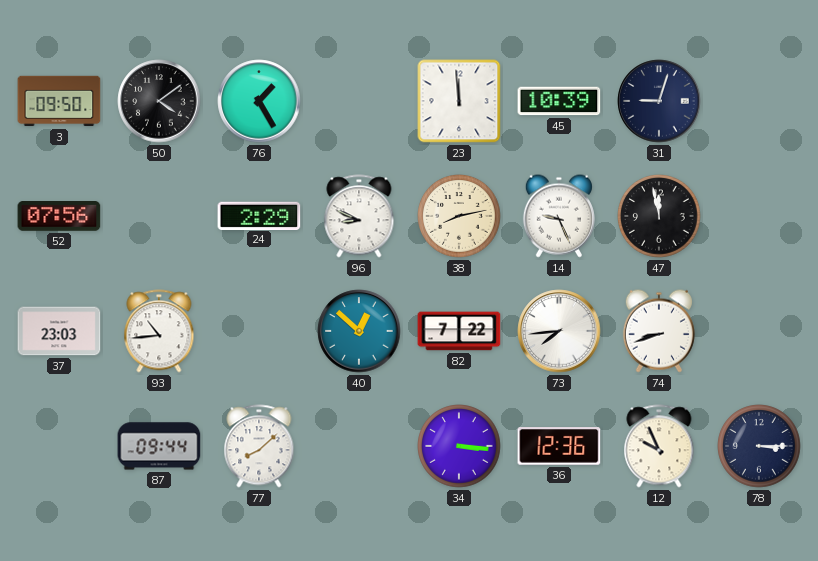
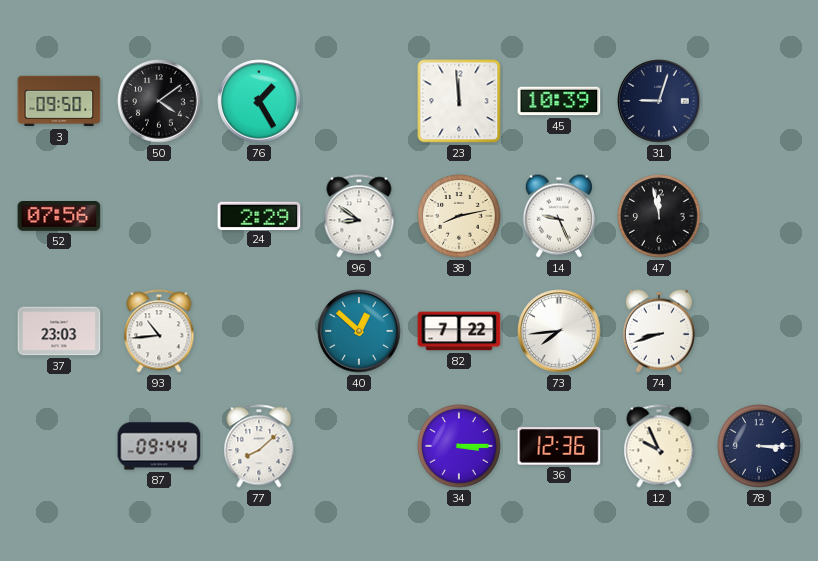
96: 8:49 -> 8:51 (359, 216)
34: 3:16 -> 3:15 (459, 446)
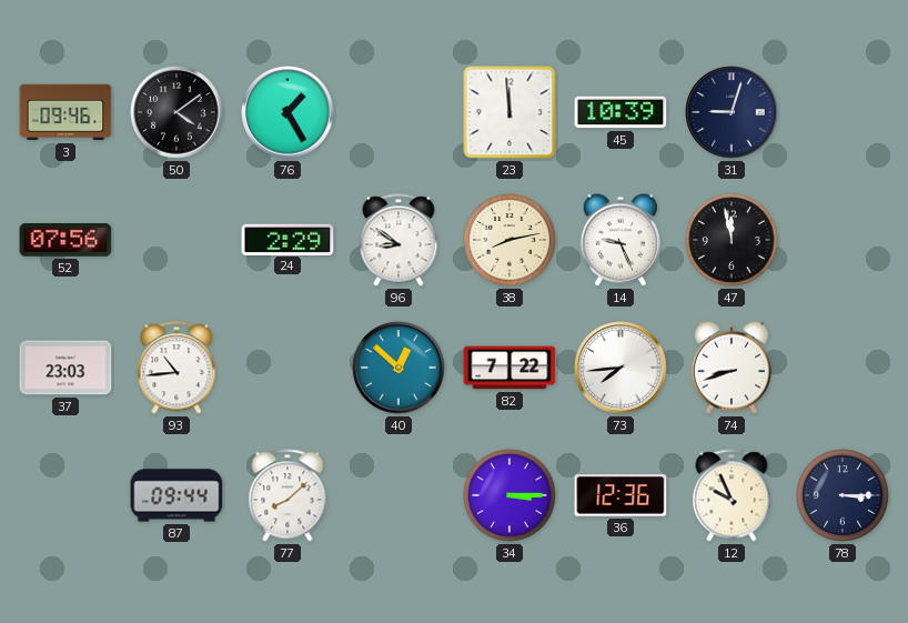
3: 09:50 -> 09:46 (65, 112)
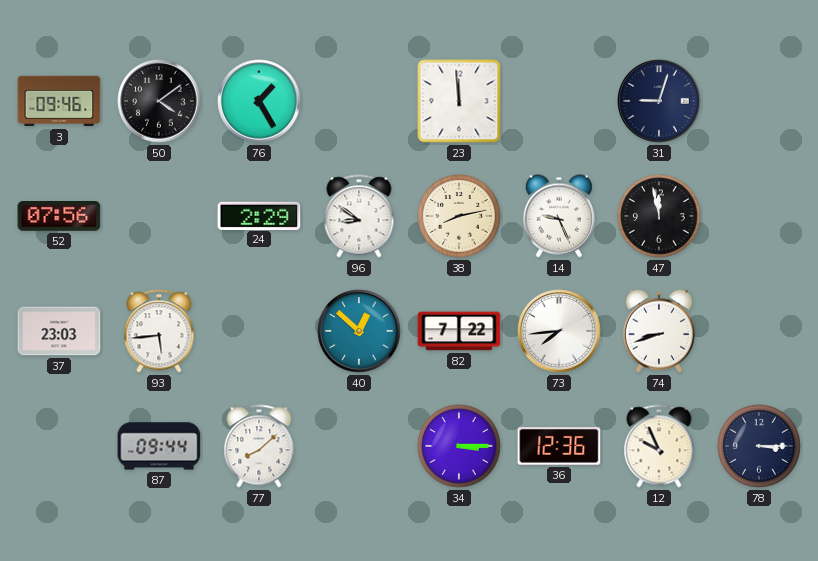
45: 10:39 -> none (621, 112)
93: 10:44 -> 5:44 (159, 331)
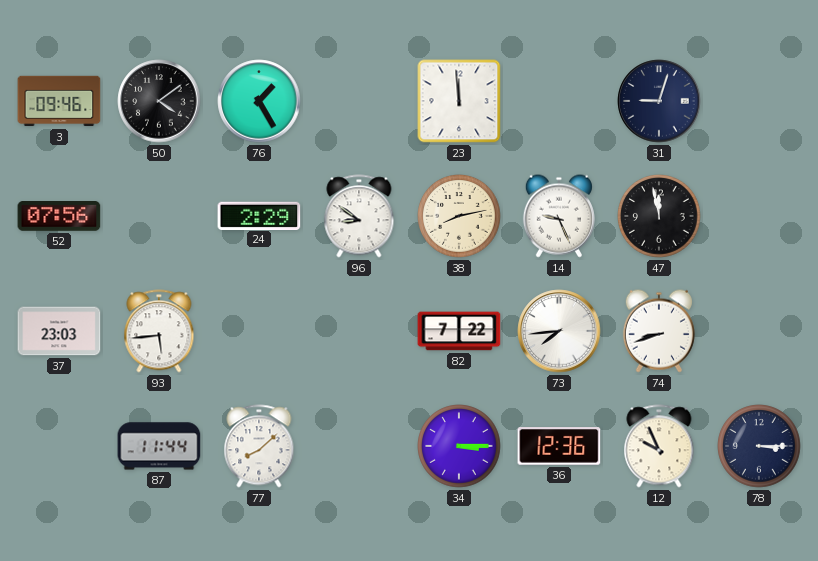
40: 12:52 -> none (359, 331)
87: 09:44 -> 11:44 (159, 446)
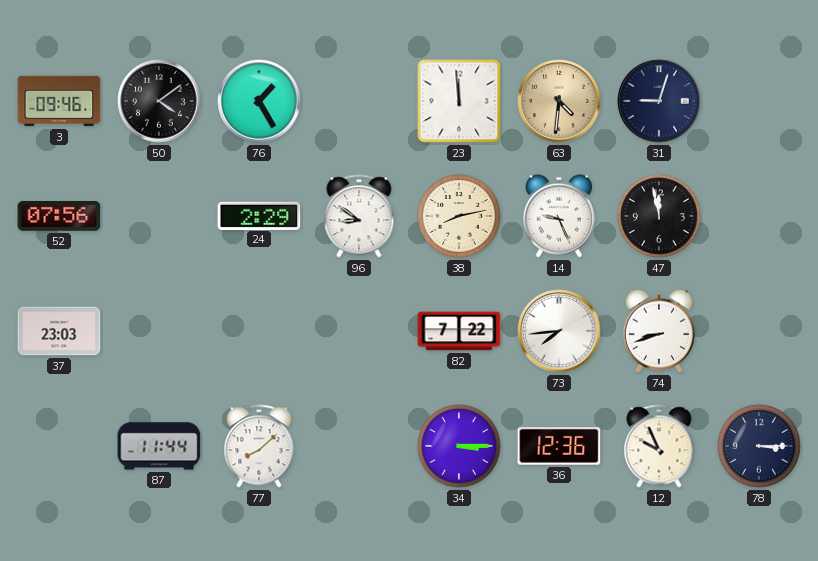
63: none -> 4:31 (559, 101)
93: 5:44 -> none (159, 331)
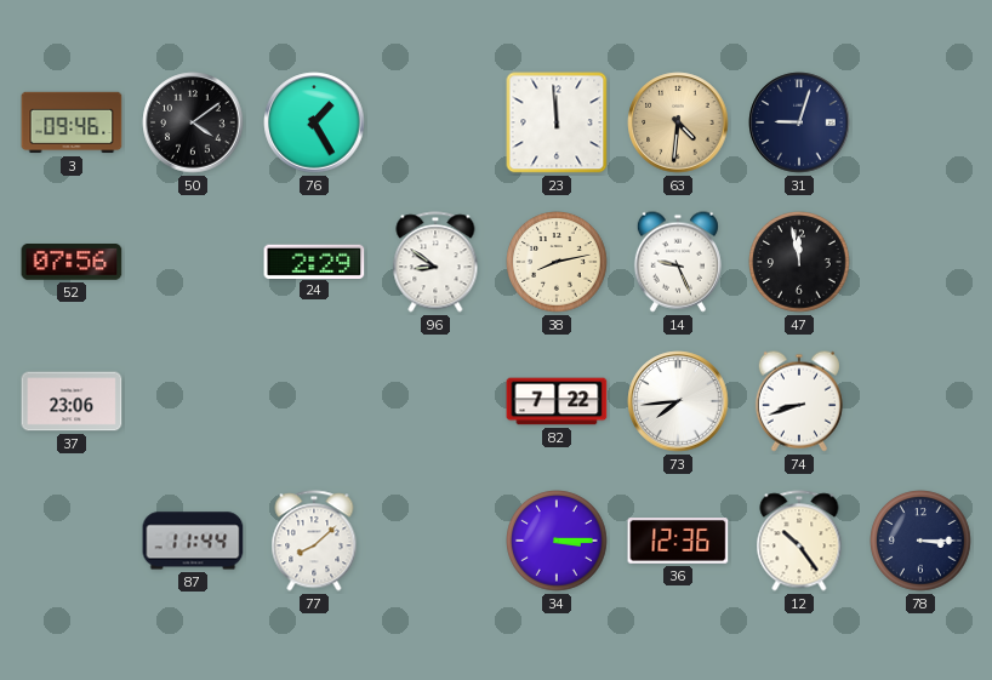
37: 23:03 -> 23:06 (72, 401)
12: 9:56 -> 10:24 (799, 541)
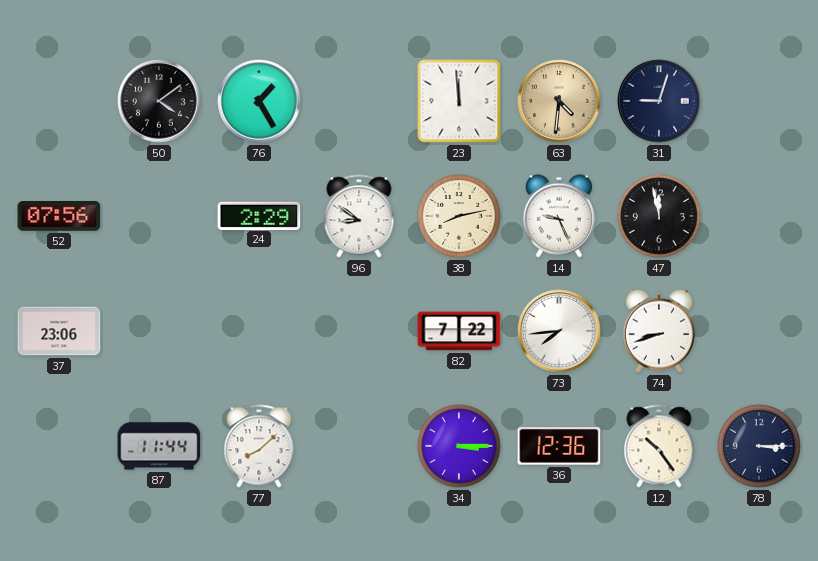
3: 09:46 -> none (72, 122)
